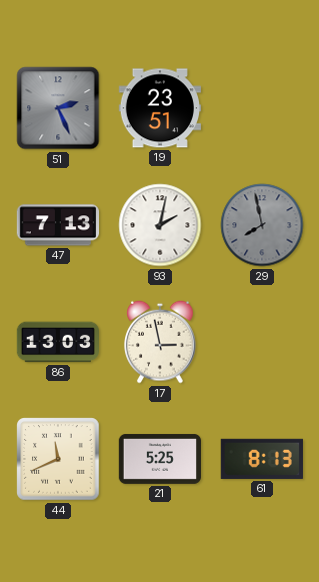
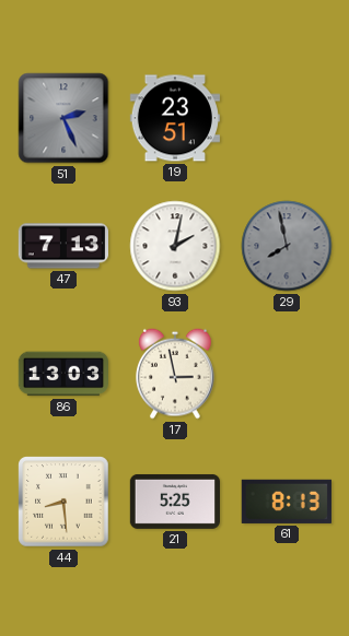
44: 11:41 -> 8:29 (63, 502)
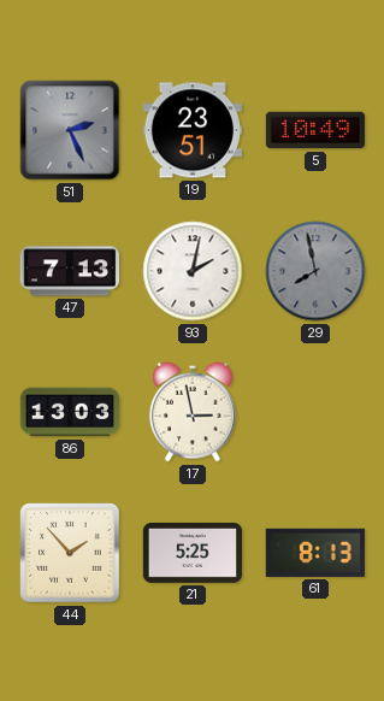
5: none -> 10:49 (314, 130)
44: 8:29 -> 1:53 (70, 553)
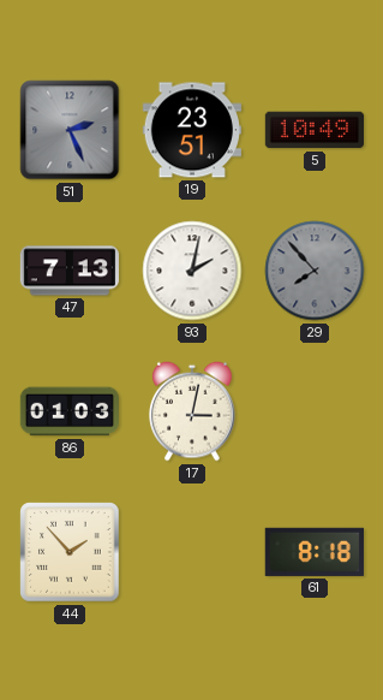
29: 7:58 -> 7:53 (315, 271)
86: 13:03 -> 01:03 (68, 411)
17: 2:58 -> 3:02 (192, 411)
21: 5:25 -> none (191, 553)
61: 8:13 -> 8:18 (315, 552)
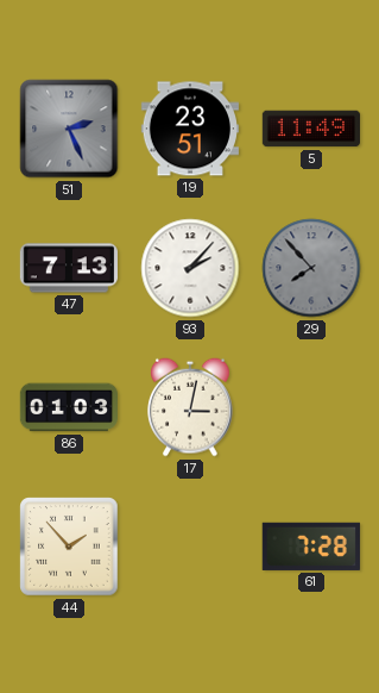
5: 10:49 -> 11:49 (310, 129)
93: 2:02 -> 2:07 (190, 268)
61: 8:18 -> 7:28 (311, 547)
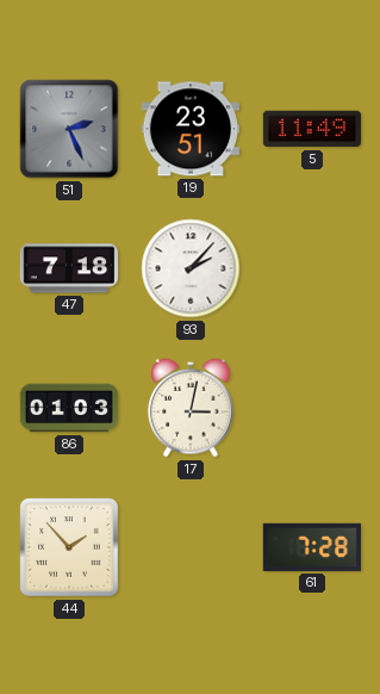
47: 7:13 -> 7:18 (68, 268)
29: 7:53 -> none (311, 268)
